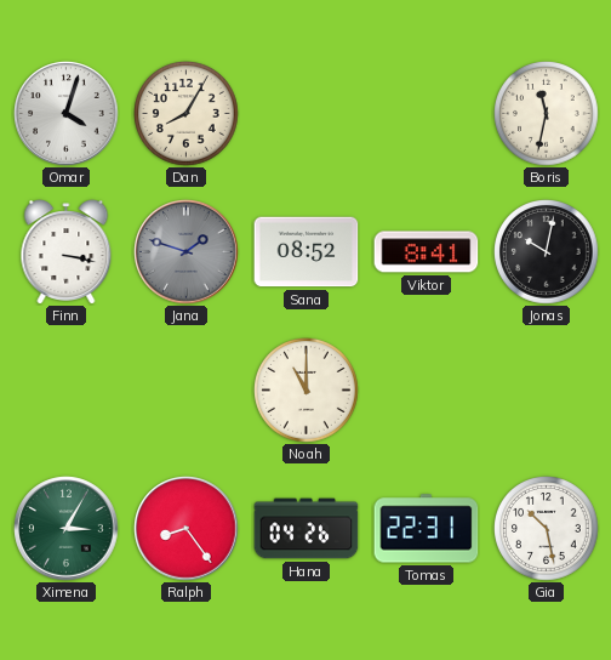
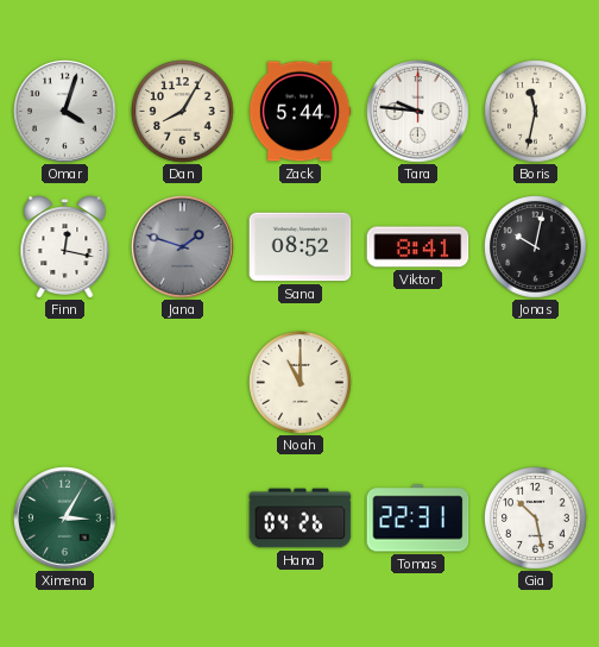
Zack: none -> 5:44 (299, 112)
Tara: none -> 9:46 (418, 112)
Finn: 3:17 -> 12:17 (65, 247)
Ralph: 8:24 -> none (187, 529)
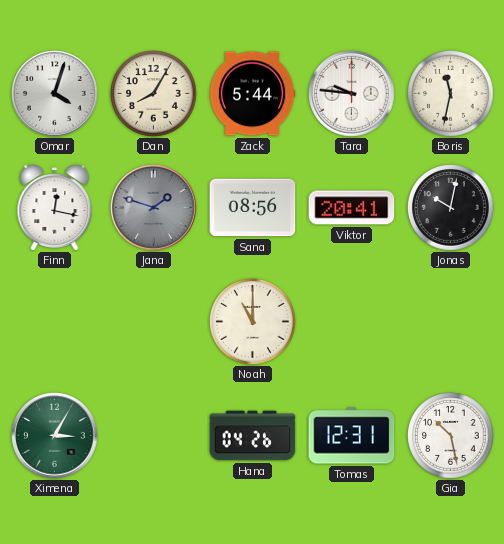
Sana: 08:52 -> 08:56 (253, 208)
Viktor: 8:41 -> 20:41 (352, 208)
Tomas: 22:31 -> 12:31 (352, 436)
